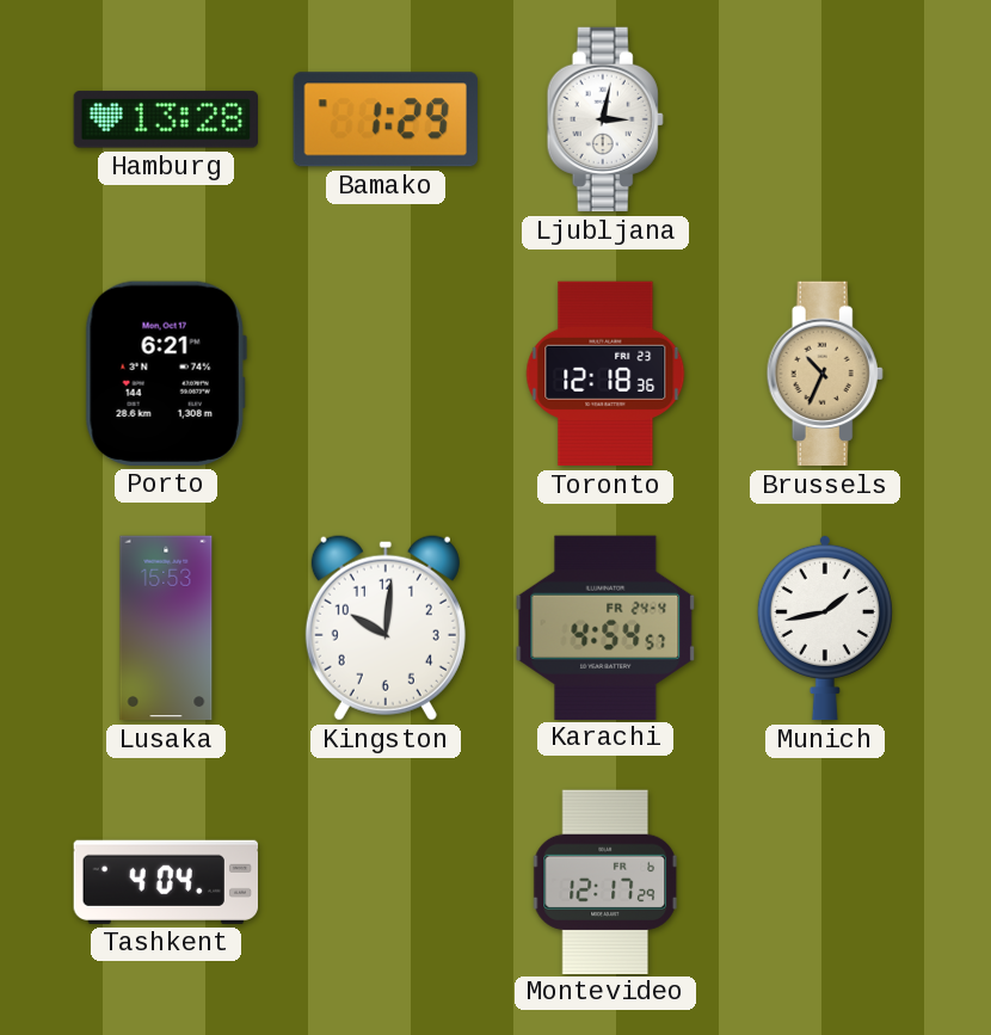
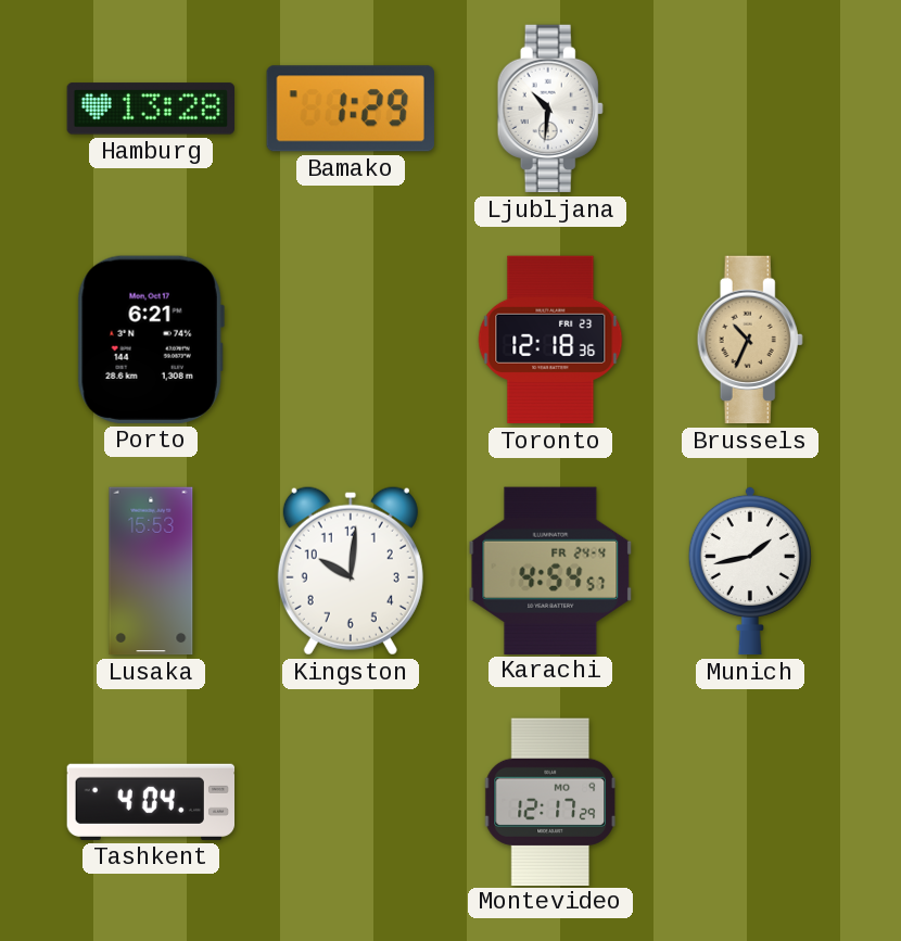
Ljubljana: 3:02 -> 10:31 (550, 109)
Montevideo date: FR 6 -> MO 9 (550, 801)
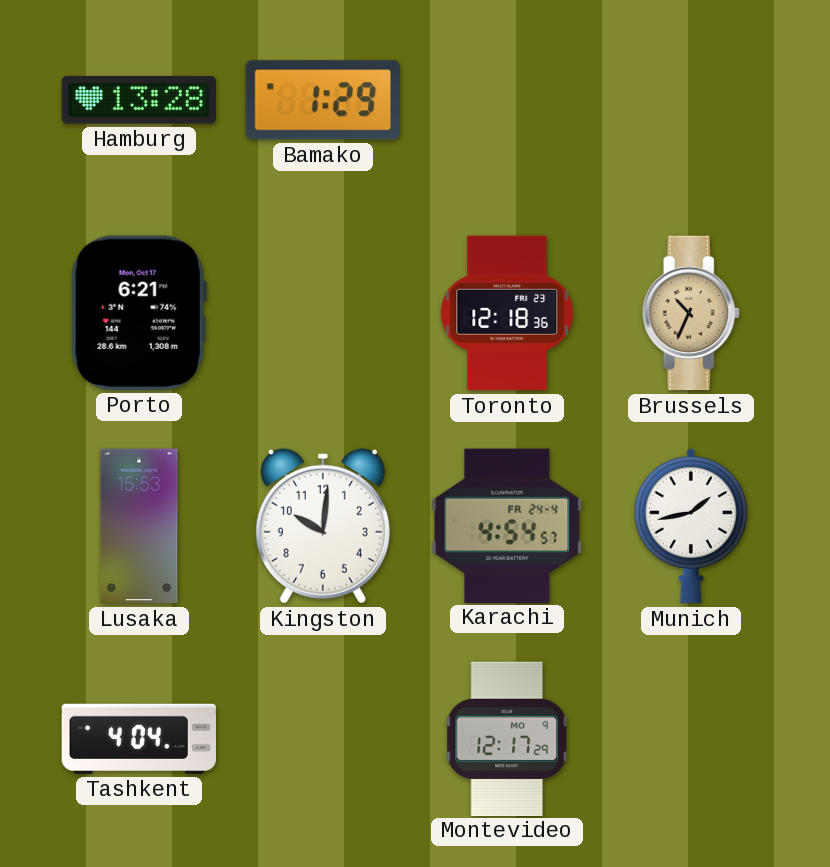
Ljubljana: 10:31 -> none (550, 109)
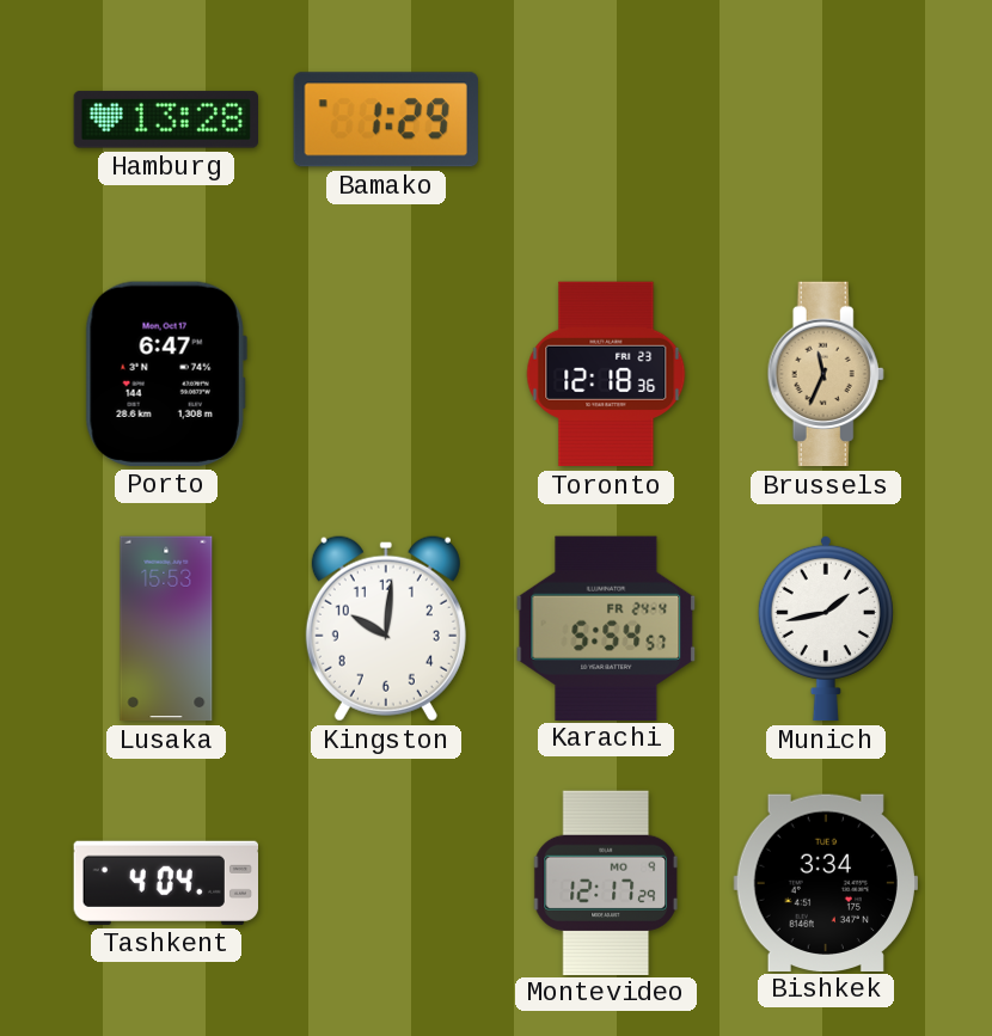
Porto: 6:21 -> 6:47 (166, 374)
Brussels: 10:34 -> 11:34 (826, 374)
Karachi: 4:54 -> 5:54 (606, 627)
Bishkek: none -> 3:34 (825, 882)
